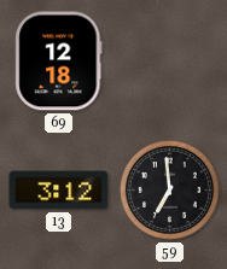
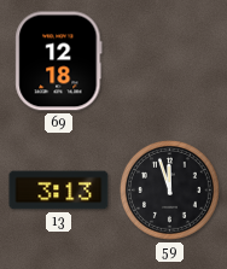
13: 3:12 -> 3:13 (59, 191)
59: 6:59 -> 11:57 (170, 191)
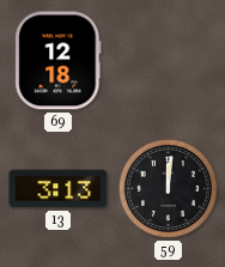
59: 11:57 -> 12:01 (169, 189)
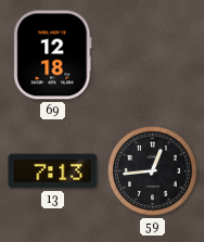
13: 3:13 -> 7:13 (53, 171)
59: 12:01 -> 12:44 (153, 171)
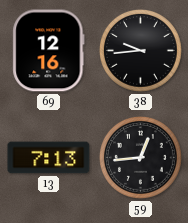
69: 12:18 -> 12:16 (49, 51)
38: none -> 9:44 (141, 51)
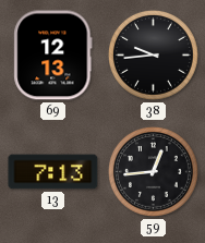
69: 12:16 -> 12:13 (53, 56)
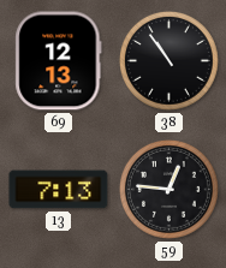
38: 9:44 -> 10:54 (169, 61)
59: 12:44 -> 12:46 (169, 190)
